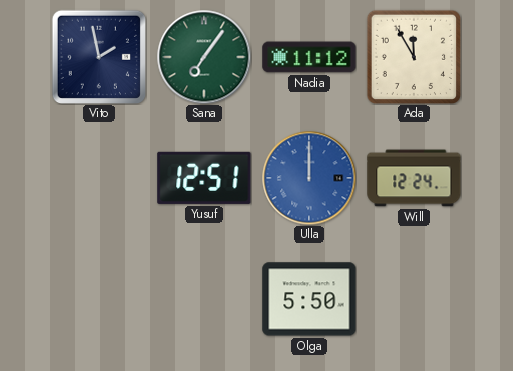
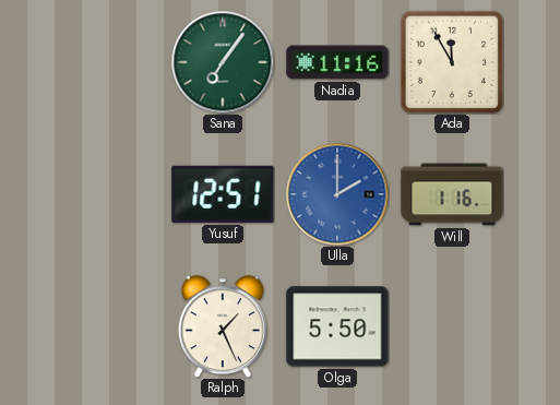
Vito: 1:58 -> none (98, 56)
Nadia: 11:12 -> 11:16 (337, 62)
Ulla: 12:00 -> 2:00 (337, 194)
Will: 12:24 -> 1:16 (452, 194)
Ralph: none -> 1:26 (223, 326)
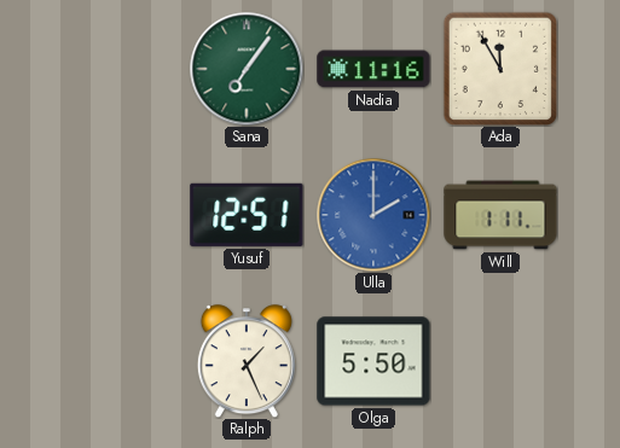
Will: 1:16 -> 1:11 (500, 215)
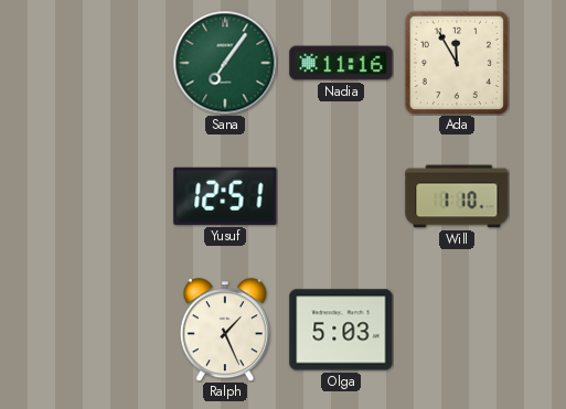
Ulla: 2:00 -> none (373, 215)
Will: 1:11 -> 1:10 (457, 196)
Olga: 5:50 -> 5:03 (341, 330)
